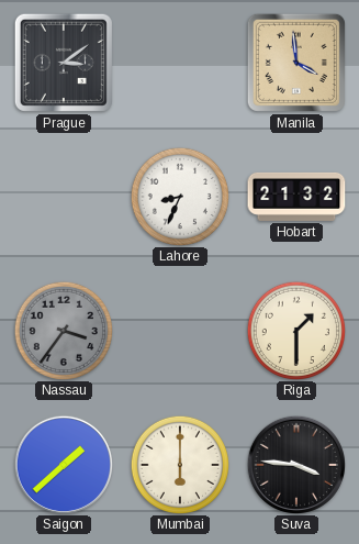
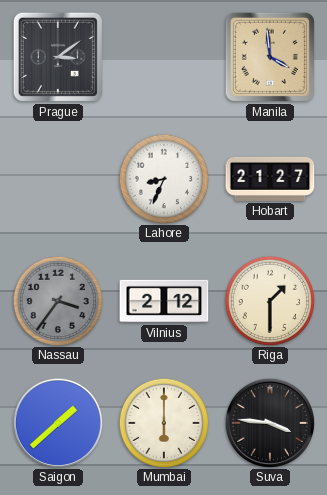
Hobart: 21:32 -> 21:27 (270, 179)
Vilnius: none -> 2:12 (164, 301)
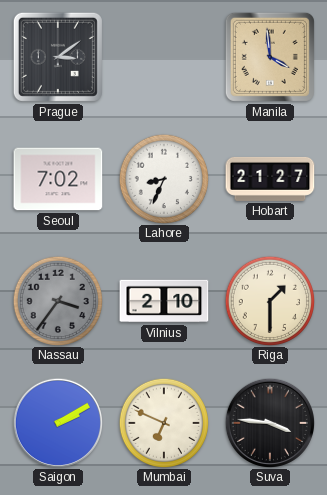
Seoul: none -> 7:02 (58, 179)
Vilnius: 2:12 -> 2:10 (164, 301)
Saigon: 1:38 -> 2:10 (57, 422)
Mumbai: 6:00 -> 6:49 (163, 422)
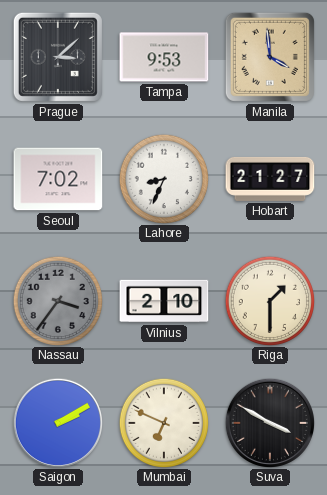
Prague: 3:09 -> 3:08 (58, 57)
Tampa: none -> 9:53 (164, 57)
Suva: 3:46 -> 3:50 (269, 422)
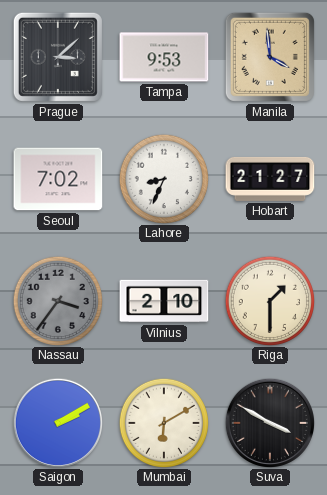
Mumbai: 6:49 -> 6:10 (163, 422)
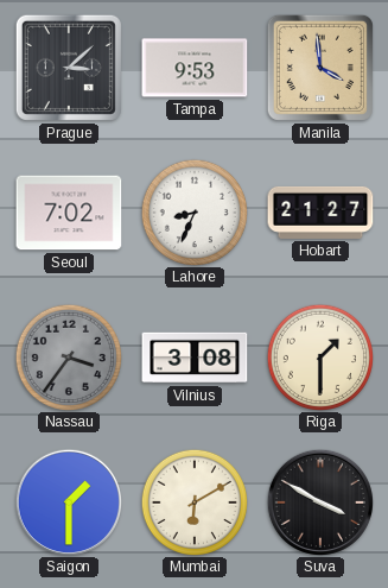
Vilnius: 2:10 -> 3:08 (195, 358)
Saigon: 2:10 -> 1:30 (68, 501)
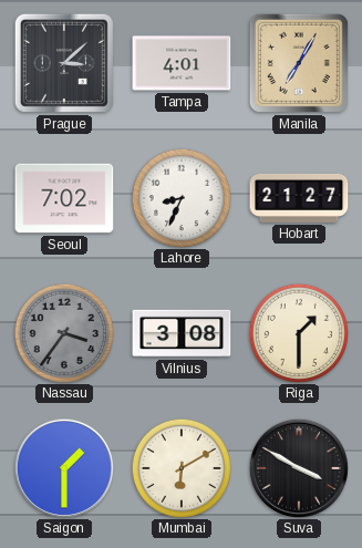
Tampa: 9:53 -> 4:01 (182, 63)
Manila: 3:59 -> 7:05 (299, 63)
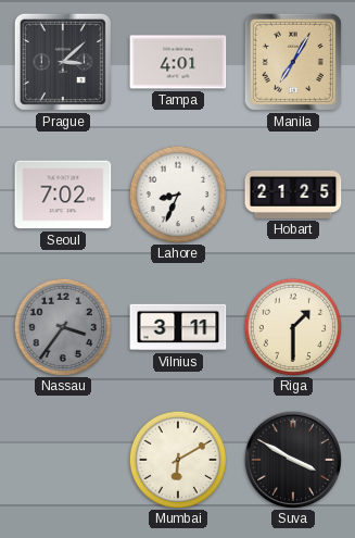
Hobart: 21:27 -> 21:25 (293, 195)
Vilnius: 3:08 -> 3:11 (178, 327)
Saigon: 1:30 -> none (63, 467)
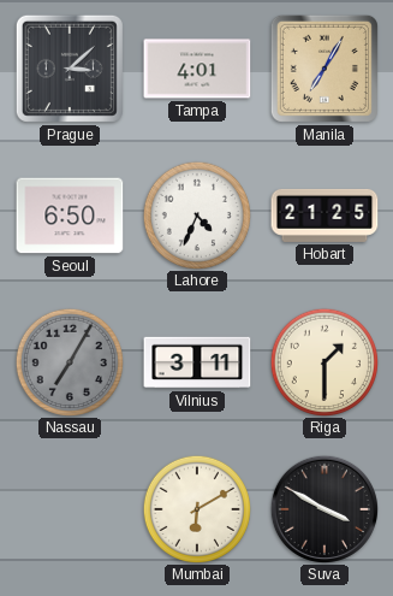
Seoul: 7:02 -> 6:50 (70, 216)
Lahore: 8:34 -> 4:34 (196, 214)
Nassau: 3:36 -> 7:05 (69, 361)
